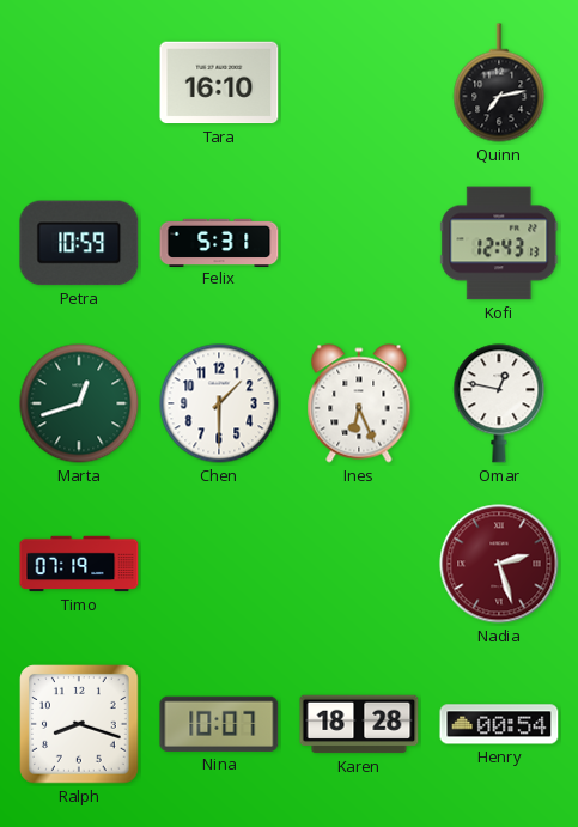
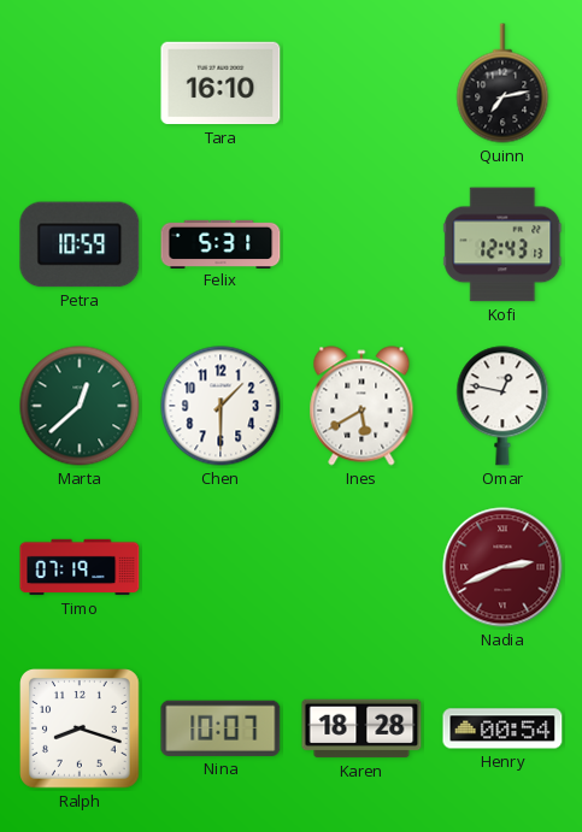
Marta: 12:42 -> 12:38 (80, 406)
Ines: 6:26 -> 5:40 (361, 406)
Nadia: 2:27 -> 2:41 (502, 567)
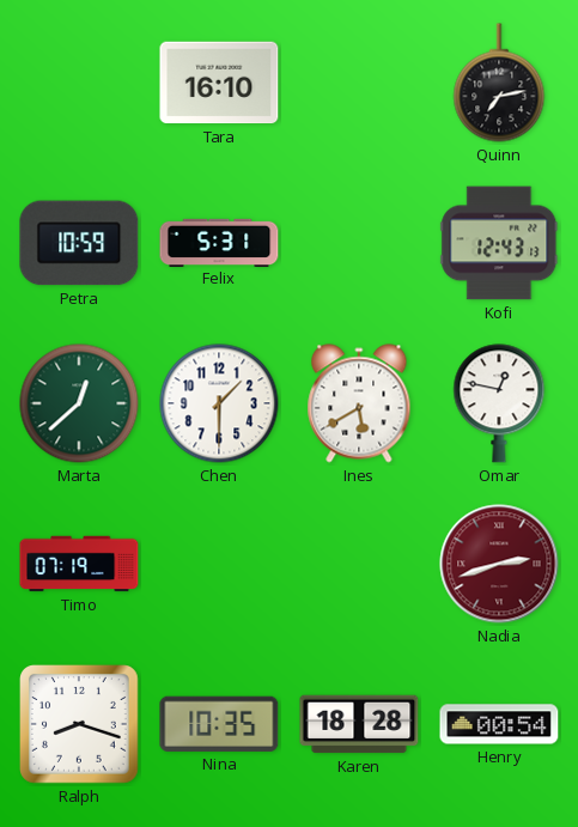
Nadia: 2:41 -> 2:42 (499, 564)
Nina: 10:07 -> 10:35 (219, 724)
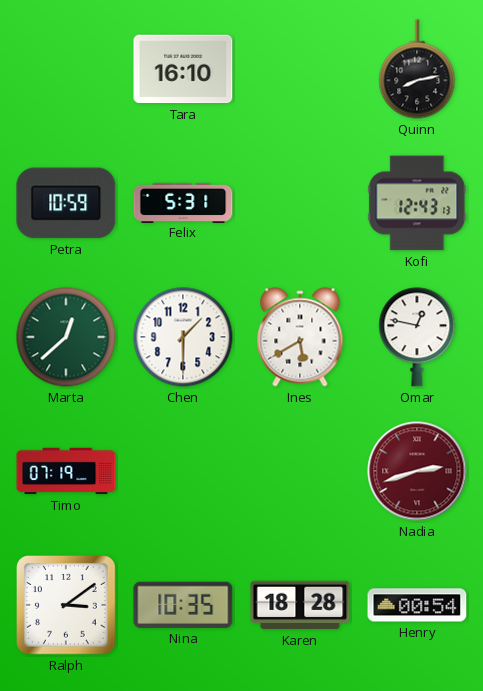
Quinn: 7:13 -> 8:13 (417, 69)
Ralph: 8:18 -> 3:09 (67, 606)
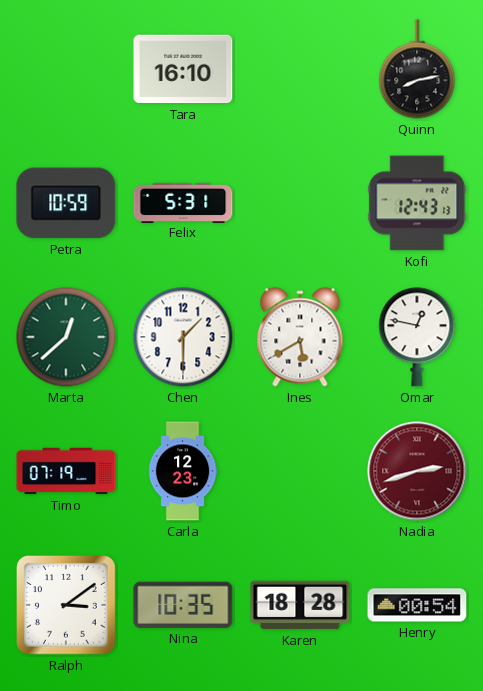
Carla: none -> 12:23 (183, 471)
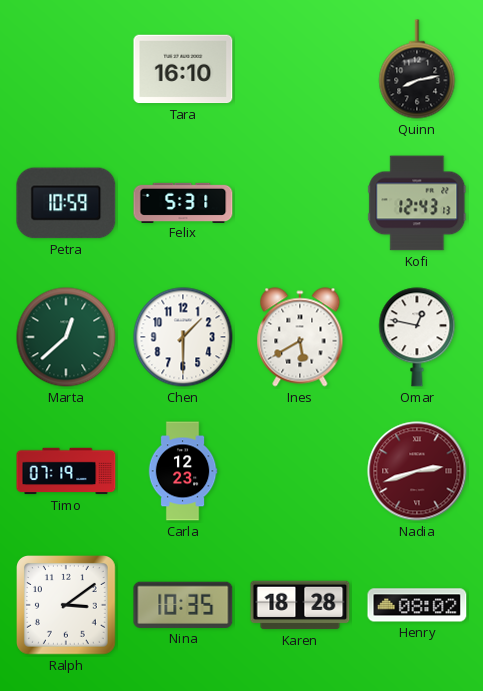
Henry: 00:54 -> 08:02 (417, 605)
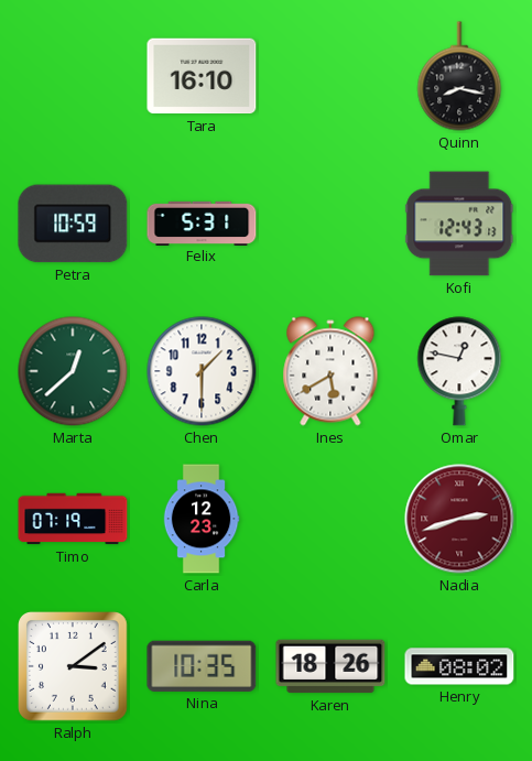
Quinn: 8:13 -> 8:17 (459, 76)
Karen: 18:28 -> 18:26 (330, 666)
